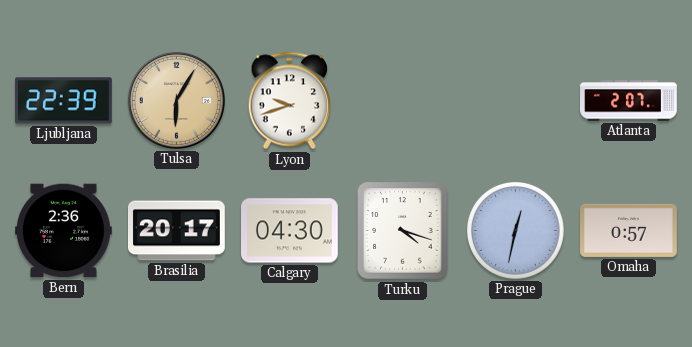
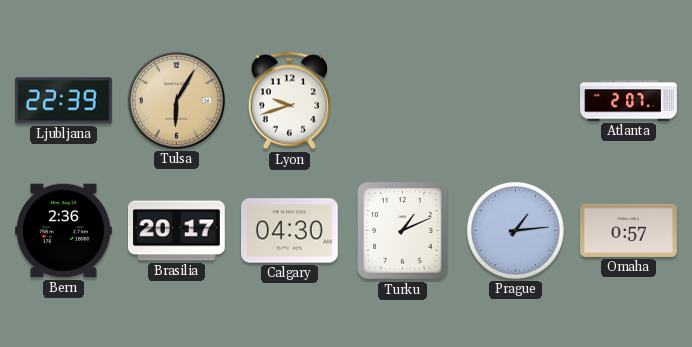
Turku: 4:18 -> 1:11 (403, 231)
Prague: 12:32 -> 1:14 (515, 230)
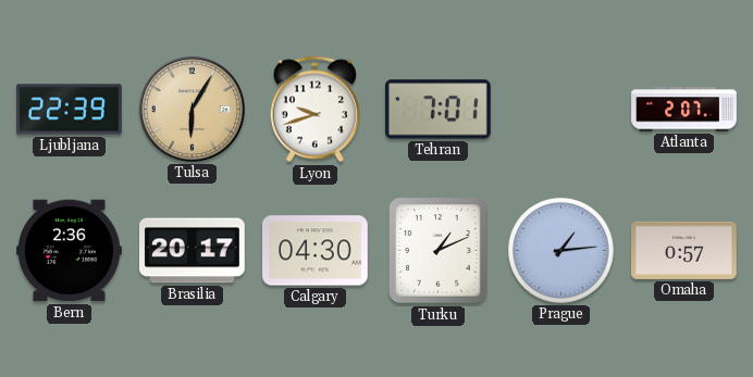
Tehran: none -> 7:01 (437, 110)
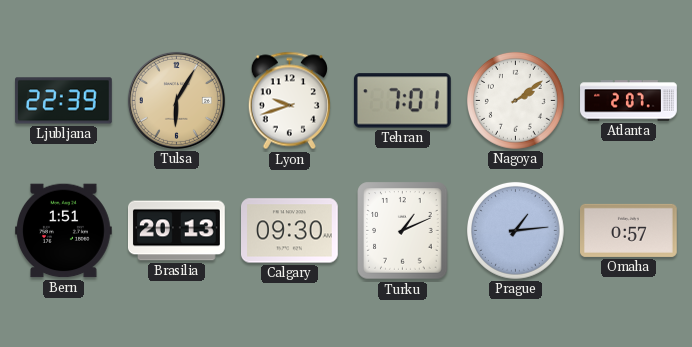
Nagoya: none -> 2:09 (515, 100)
Bern: 2:36 -> 1:51 (64, 231)
Brasilia: 20:17 -> 20:13 (177, 231)
Calgary: 04:30 -> 09:30 (290, 231)
